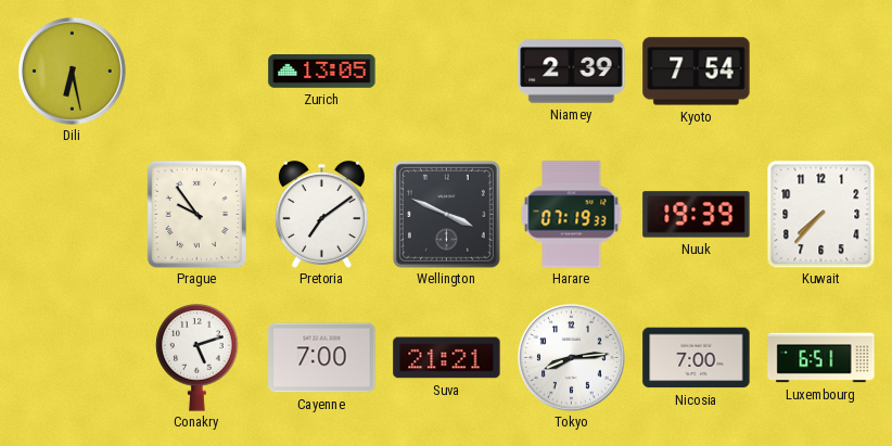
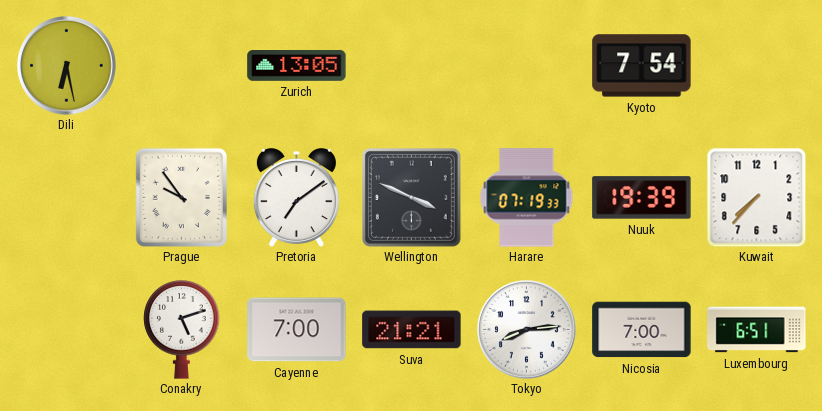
Niamey: 2:39 -> none (572, 72)
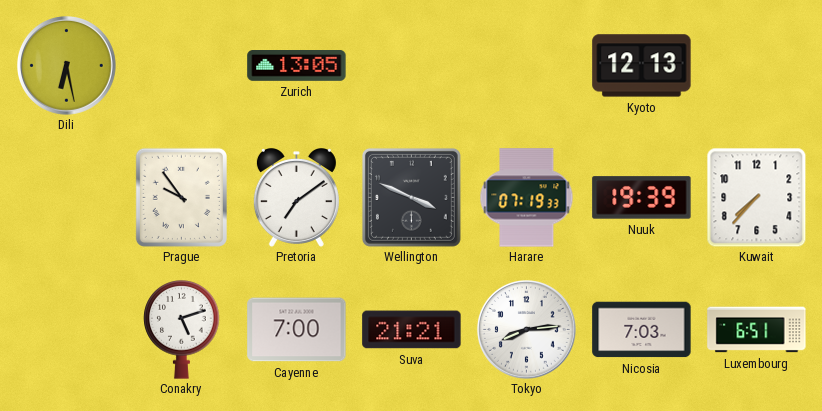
Kyoto: 7:54 -> 12:13 (642, 66)
Nicosia: 7:00 -> 7:03 (642, 330)
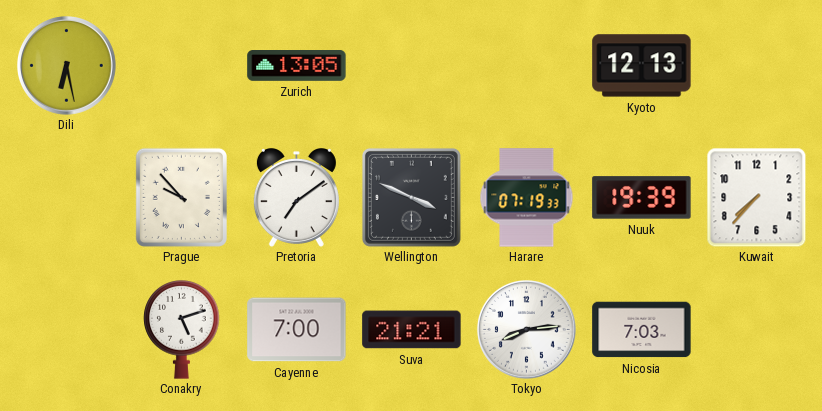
Prague: 9:54 -> 9:53 (181, 197)
Luxembourg: 6:51 -> none (757, 330)
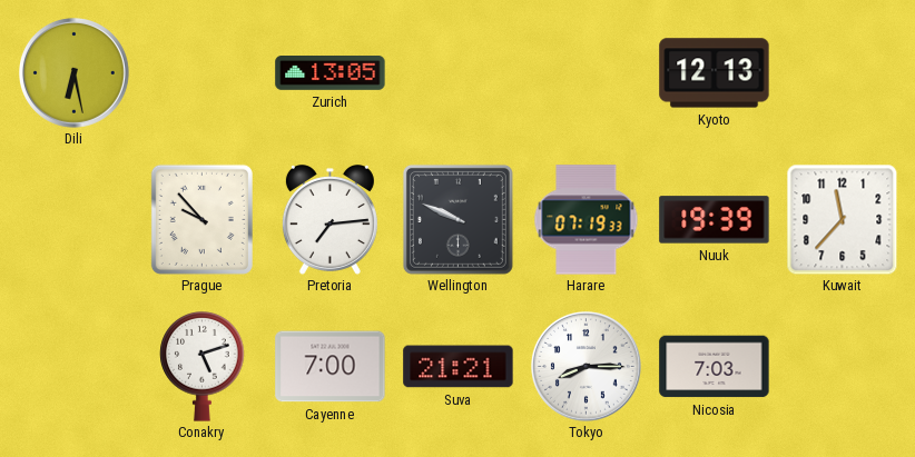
Pretoria: 7:09 -> 7:14 (329, 220)
Wellington: 3:49 -> 9:49 (457, 219)
Kuwait: 7:37 -> 11:37 (842, 219)
Tokyo: 8:14 -> 8:15 (587, 367)
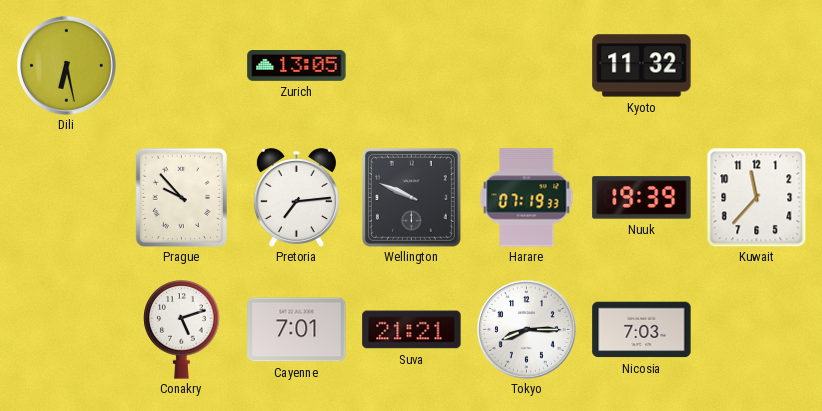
Kyoto: 12:13 -> 11:32 (642, 66)
Cayenne: 7:00 -> 7:01 (297, 330)
